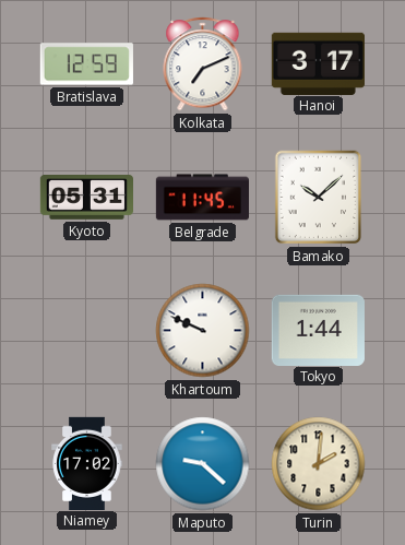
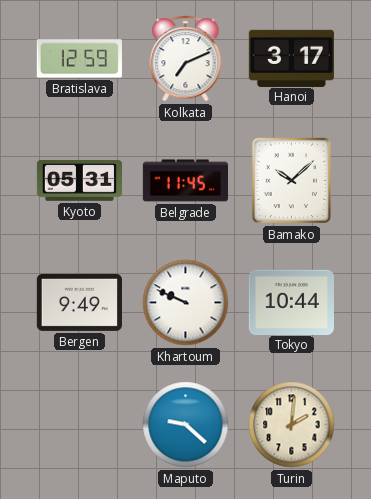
Bergen: none -> 9:49 (79, 302)
Tokyo: 1:44 -> 10:44 (291, 302)
Niamey: 17:02 -> none (87, 463)
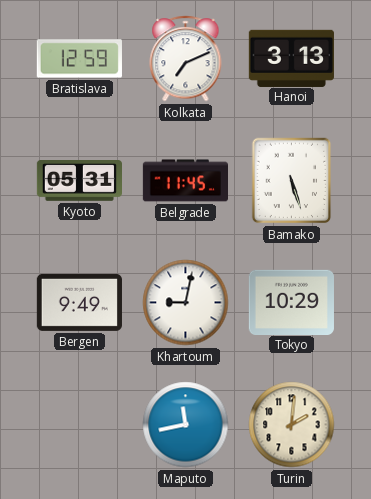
Hanoi: 3:17 -> 3:13 (291, 58)
Bamako: 10:08 -> 5:27 (292, 181)
Khartoum: 9:49 -> 9:02 (186, 303)
Tokyo: 10:44 -> 10:29 (291, 302)
Maputo: 9:22 -> 11:43 (186, 425)
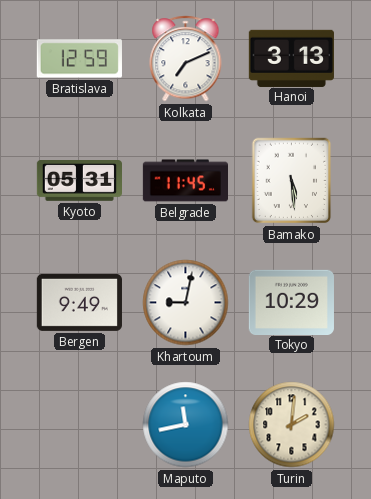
Bamako: 5:27 -> 5:29 (292, 181)
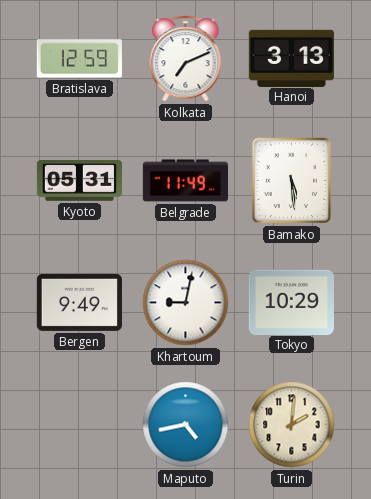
Belgrade: 11:45 -> 11:49 (185, 181)
Maputo: 11:43 -> 4:43 (186, 425)
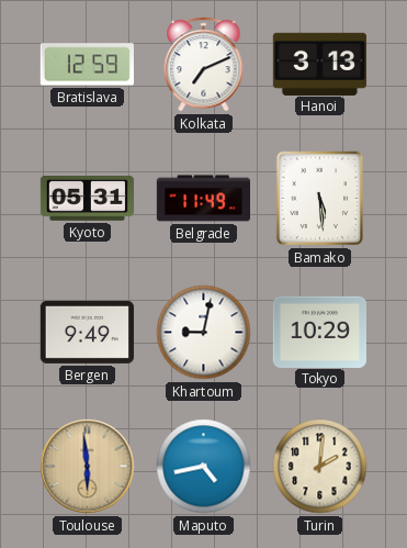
Toulouse: none -> 5:59 (88, 467)
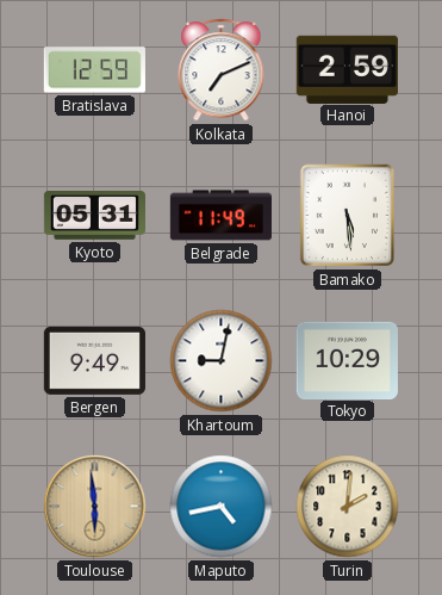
Hanoi: 3:13 -> 2:59 (347, 69)
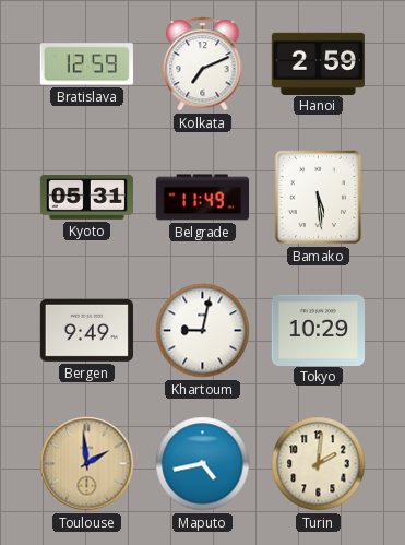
Toulouse: 5:59 -> 1:59 (87, 464)
